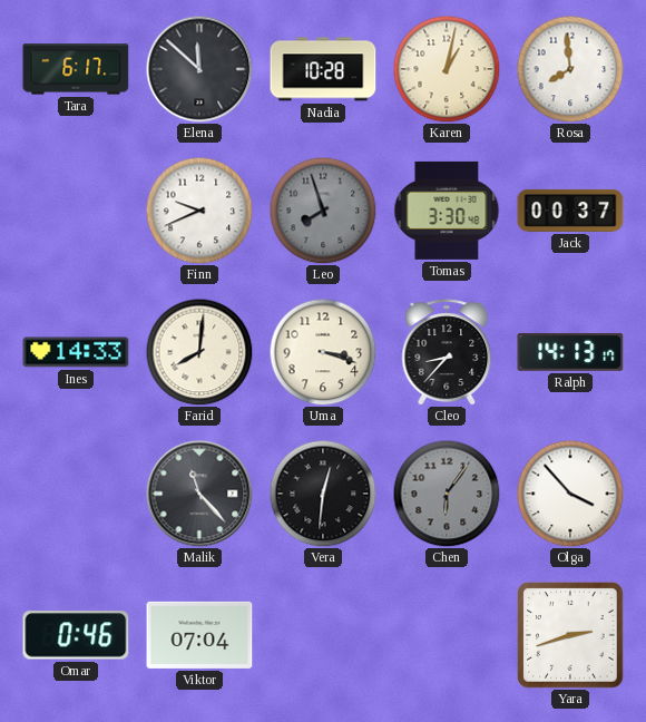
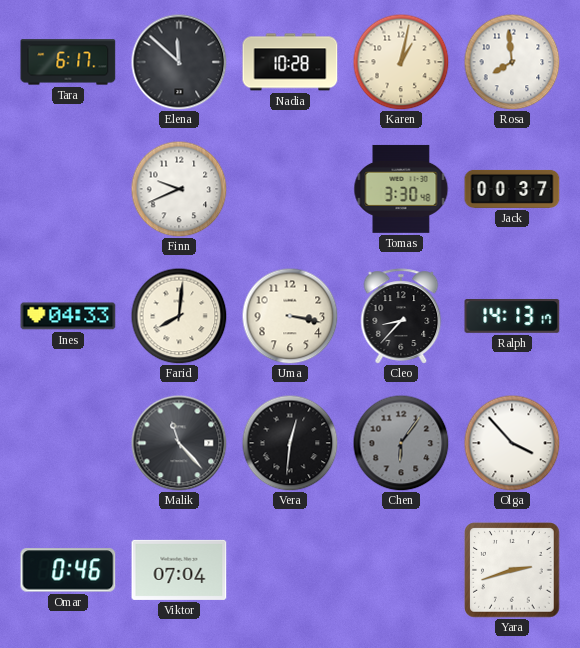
Leo: 7:57 -> none (323, 211)
Ines: 14:33 -> 04:33 (68, 316)
Uma: 3:18 -> 3:17 (290, 316)
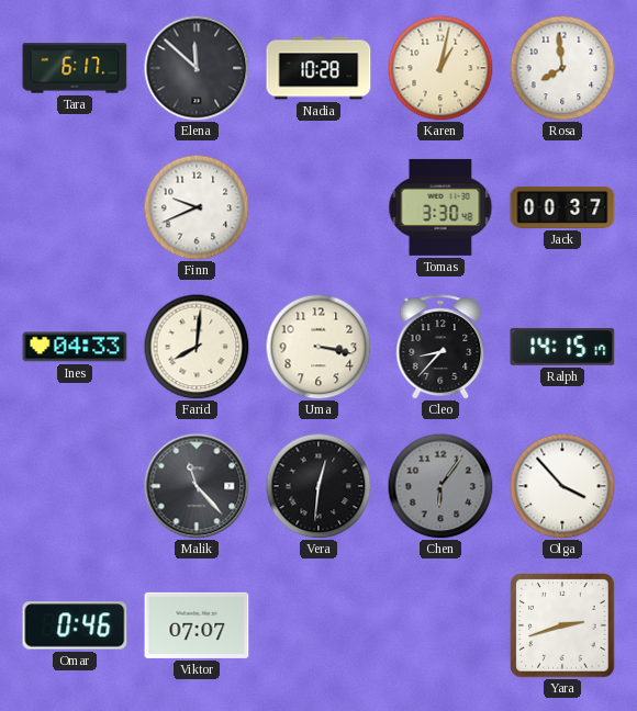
Ralph: 14:13 -> 14:15 (562, 347)
Viktor: 07:04 -> 07:07 (197, 625)
